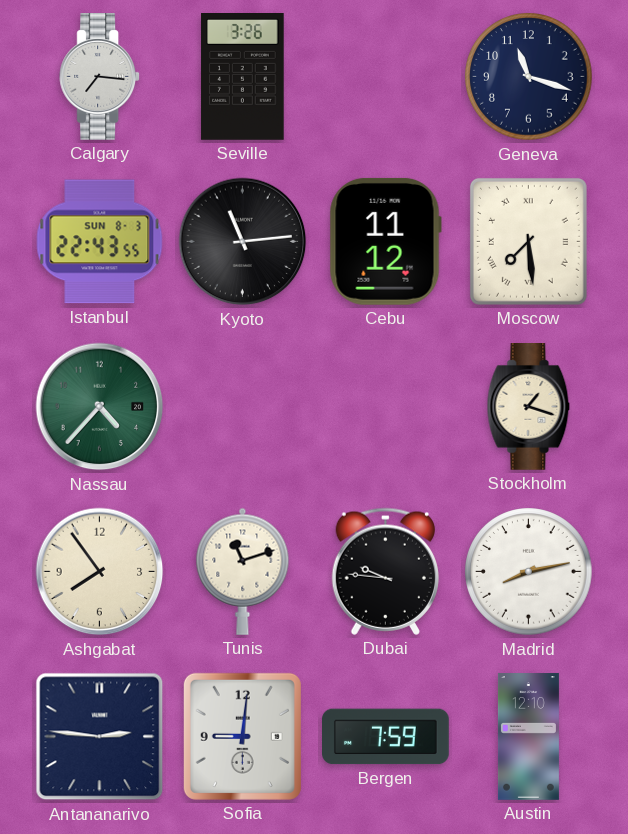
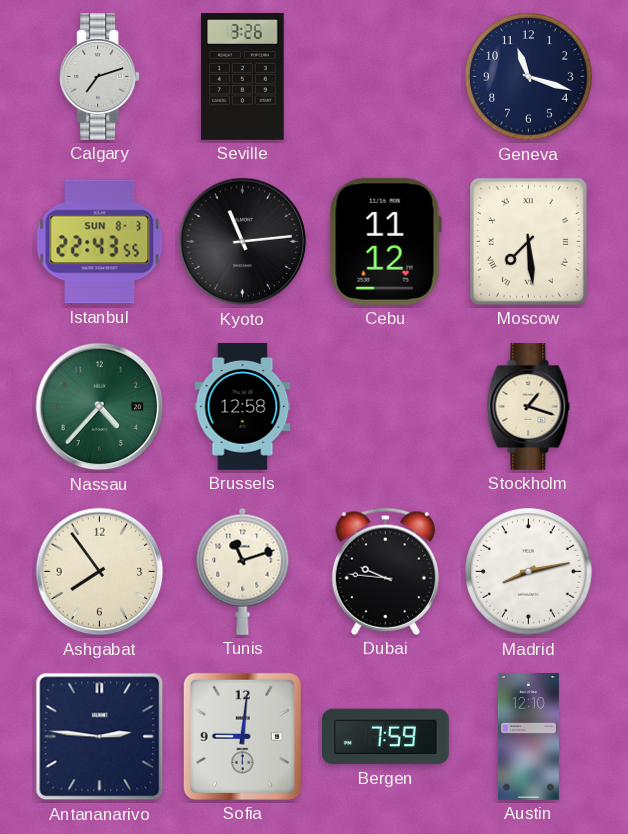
Calgary: 7:16 -> 7:12 (100, 77)
Brussels: none -> 12:58 (243, 407)
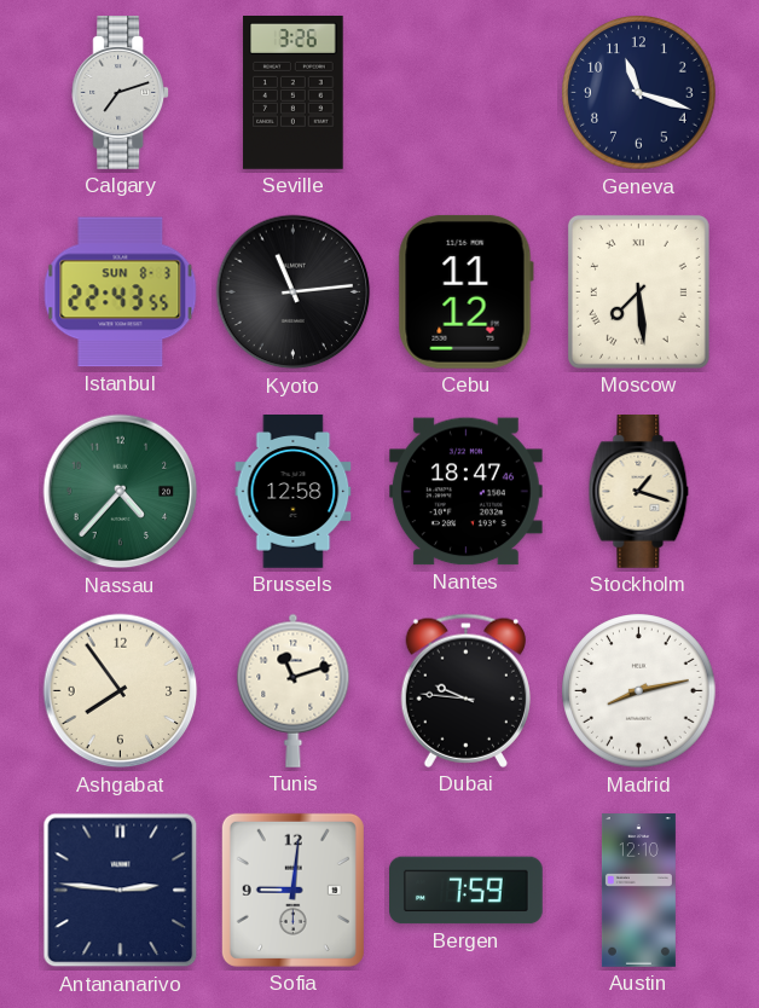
Nantes: none -> 18:47 (465, 492)
